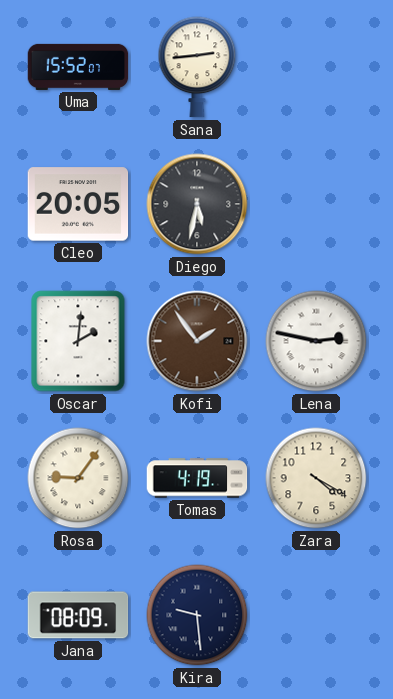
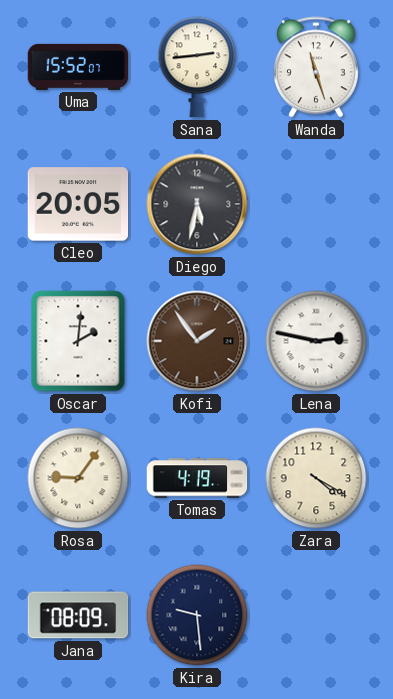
Wanda: none -> 11:27 (316, 67)
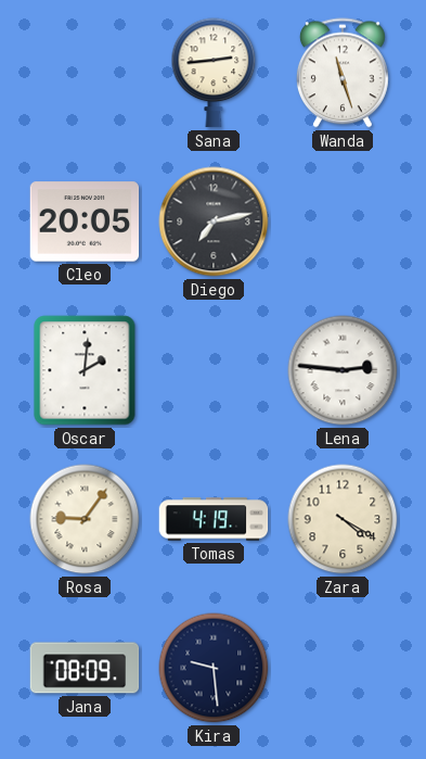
Uma: 15:52 -> none (78, 67)
Diego: 5:32 -> 7:13 (214, 222)
Kofi: 1:54 -> none (197, 341)
Lena: 2:47 -> 2:46 (343, 370)
